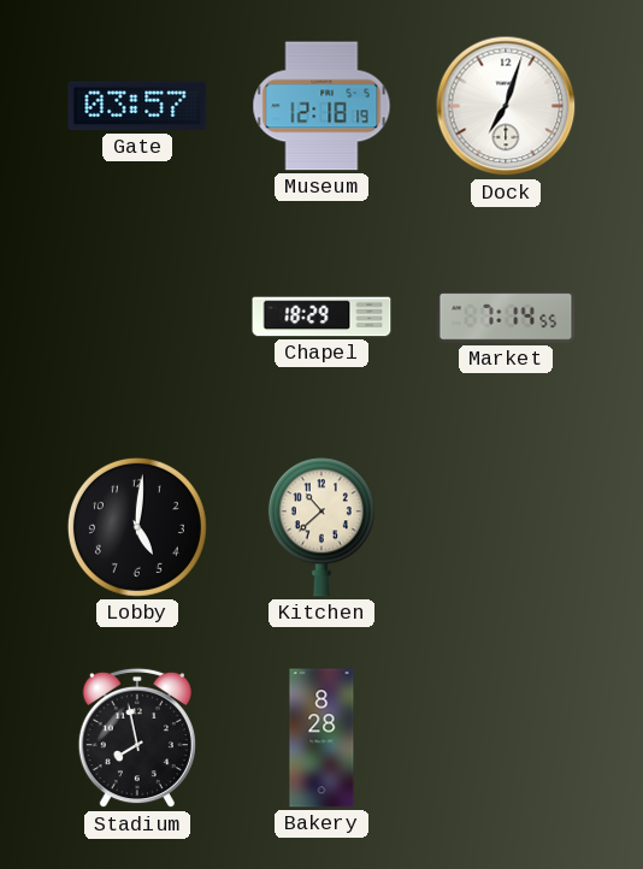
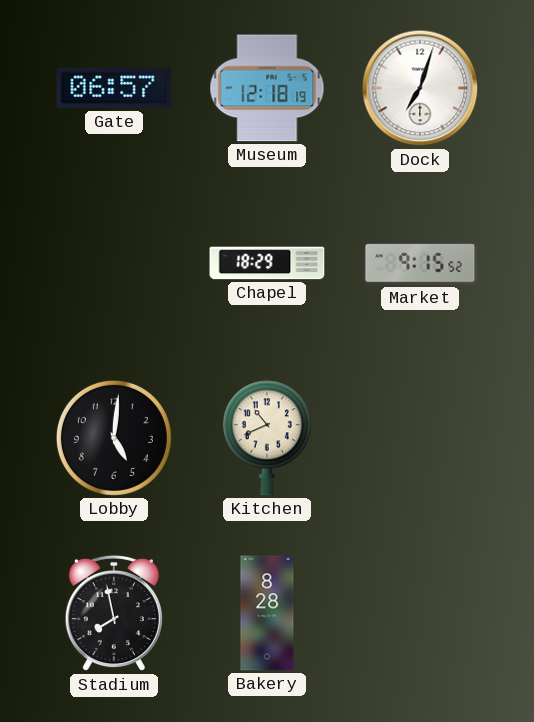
Gate: 03:57 -> 06:57 (114, 88)
Market: 7:14 -> 9:15 (420, 263)
Kitchen: 10:38 -> 10:41 (267, 438)
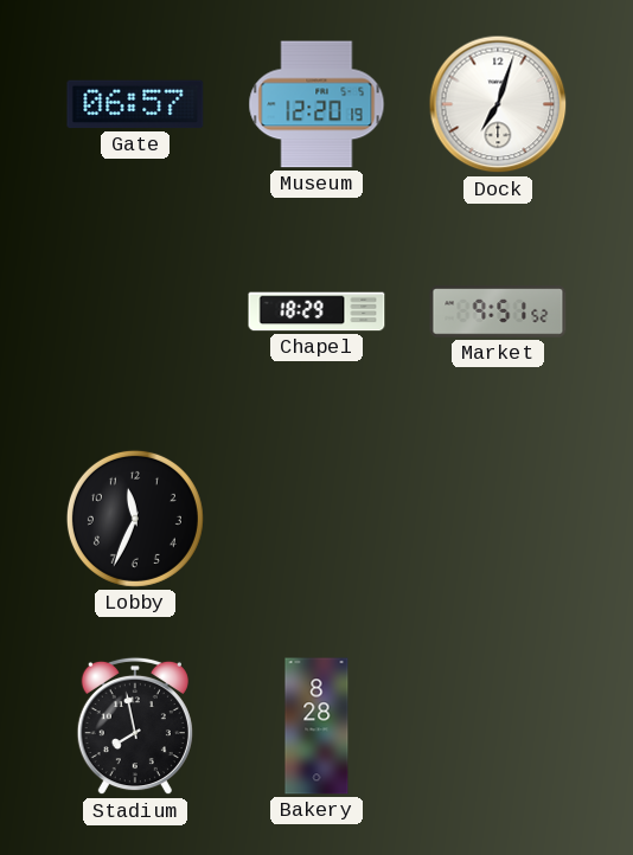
Museum: 12:18 -> 12:20 (316, 104)
Market: 9:15 -> 9:51 (498, 311)
Lobby: 5:01 -> 11:34 (135, 519)
Kitchen: 10:41 -> none (267, 438)
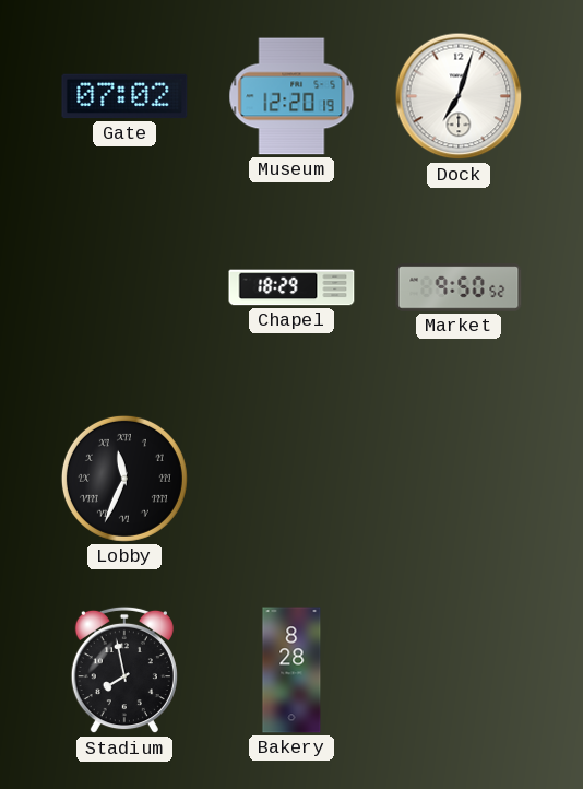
Gate: 06:57 -> 07:02 (124, 96)
Market: 9:51 -> 9:50 (459, 287)
Lobby numerals: Arabic -> Roman (124, 479)
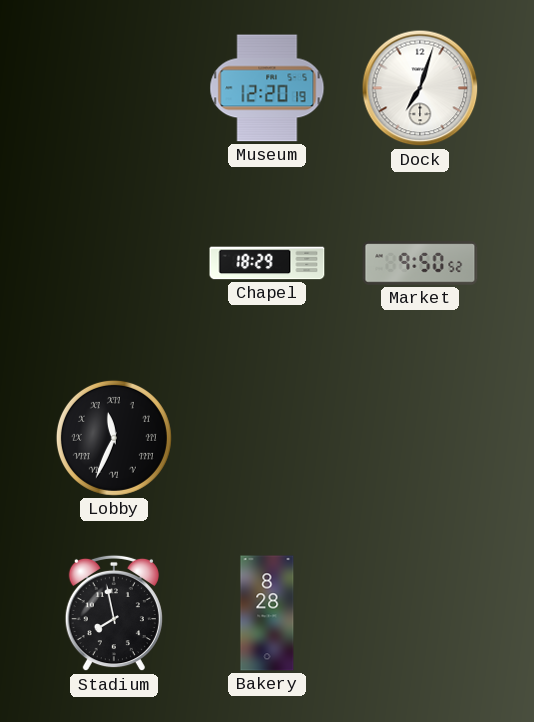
Gate: 07:02 -> none (124, 96)
